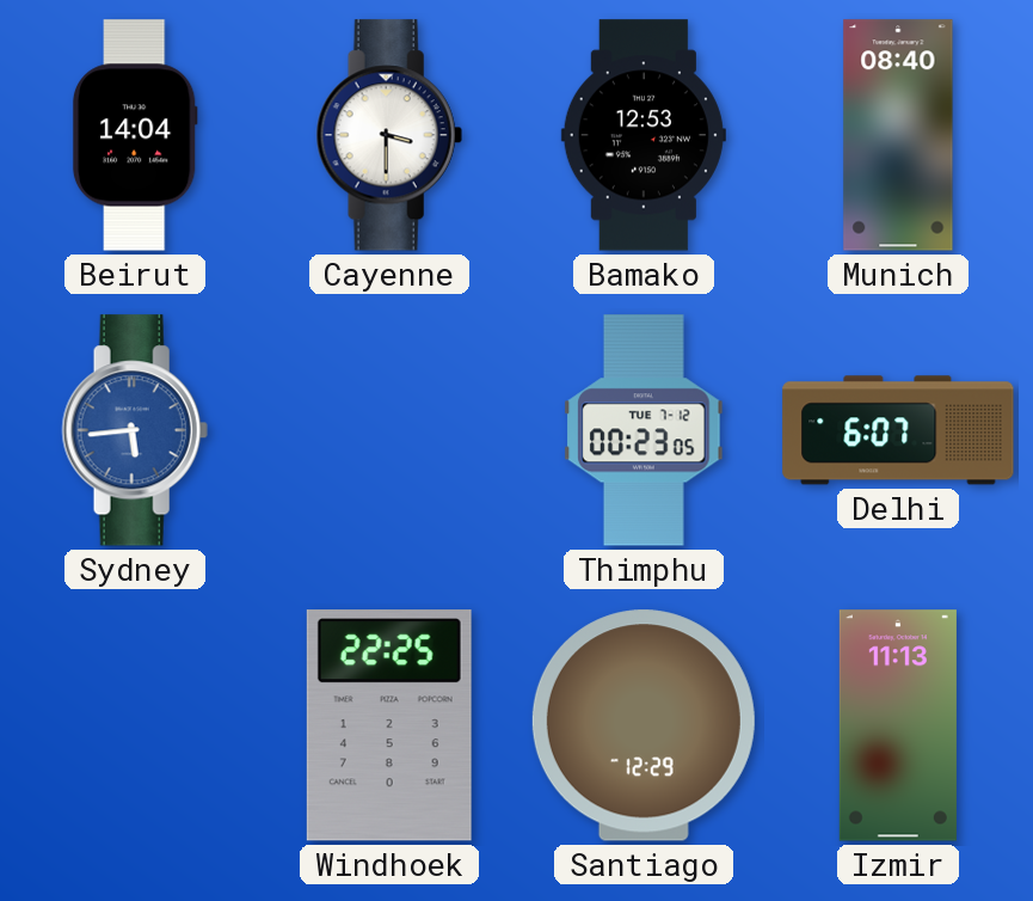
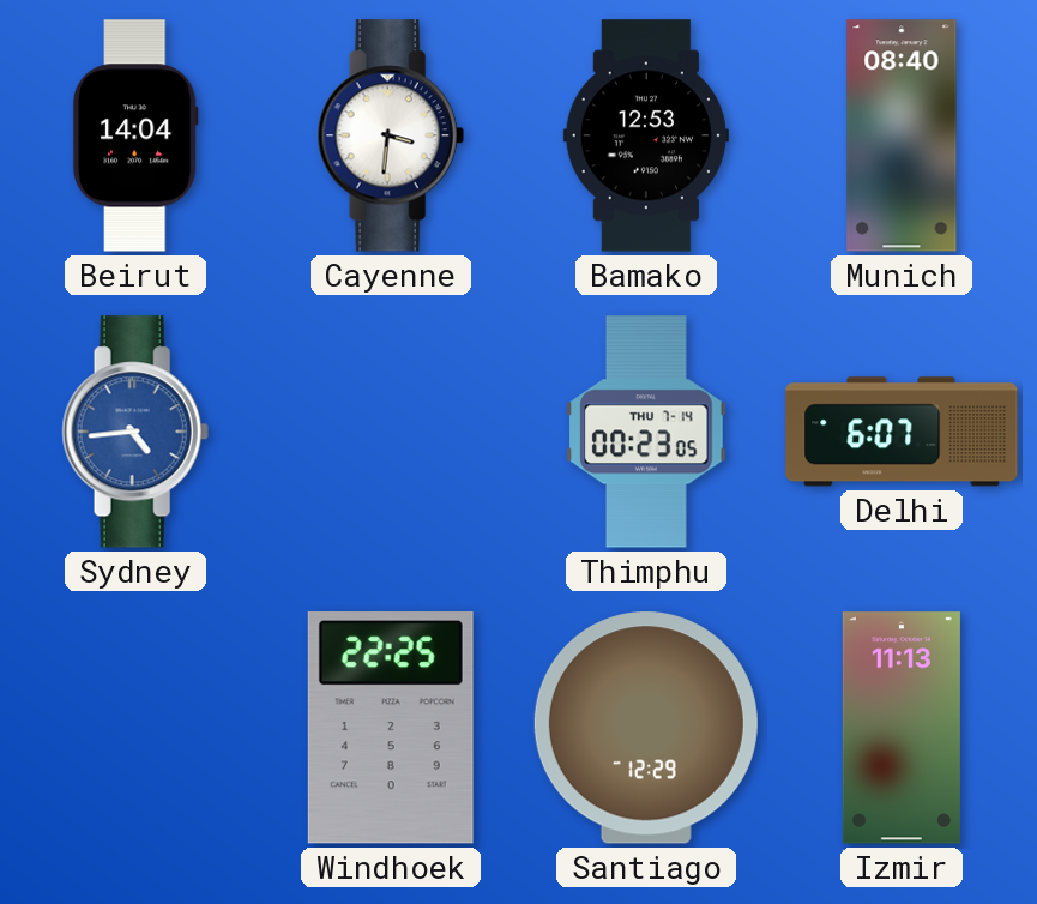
Cayenne: 3:30 -> 3:31 (391, 135)
Sydney: 5:44 -> 4:44 (135, 432)
Thimphu date: TUE 7-12 -> THU 7-14 (646, 432)
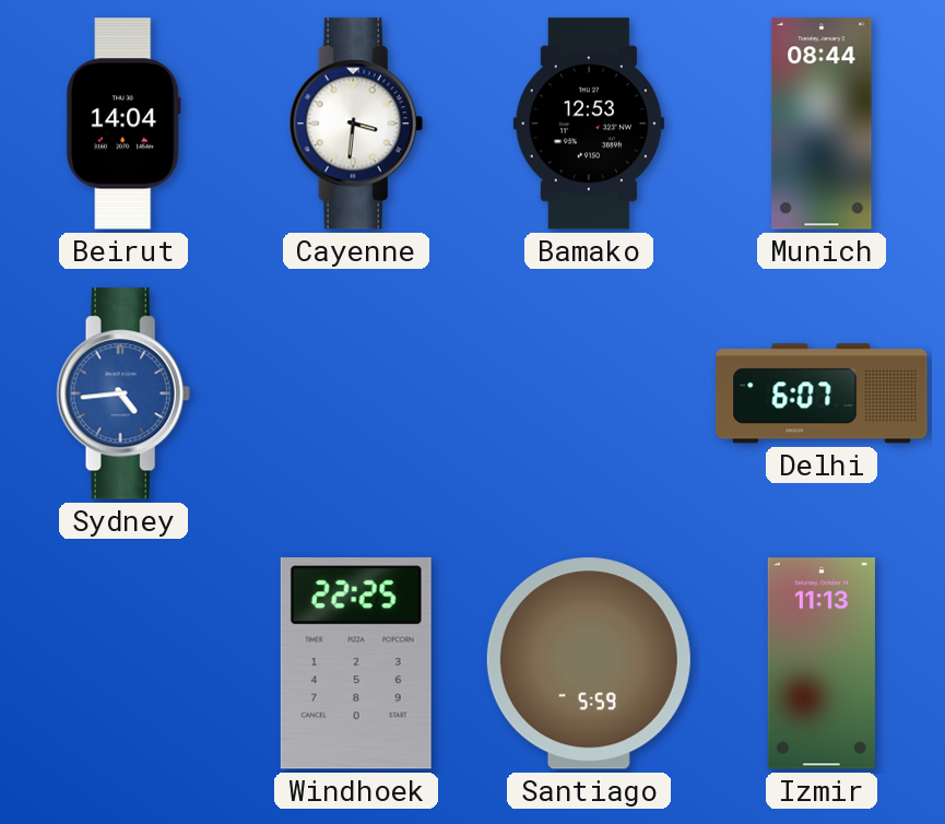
Munich: 08:40 -> 08:44 (822, 123)
Thimphu: 00:23 -> none (646, 432)
Santiago: 12:29 -> 5:59 (589, 663)
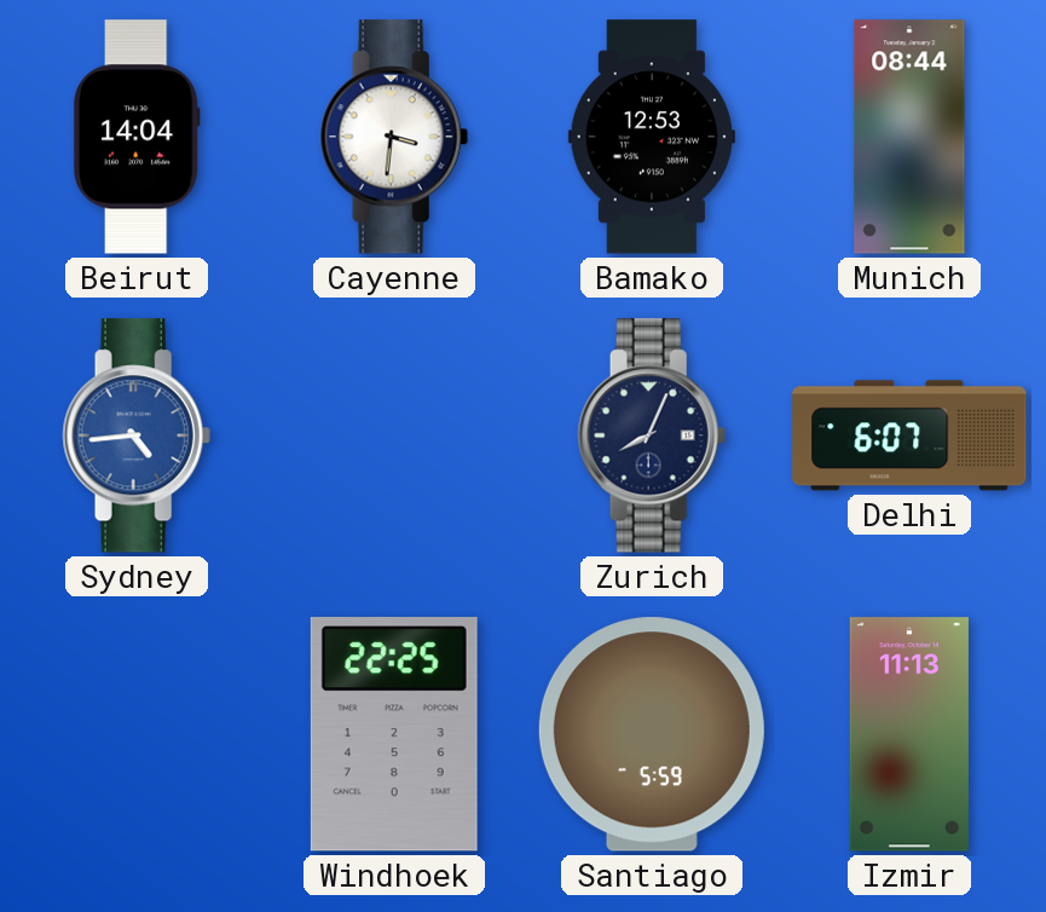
Zurich: none -> 8:04 (652, 435)
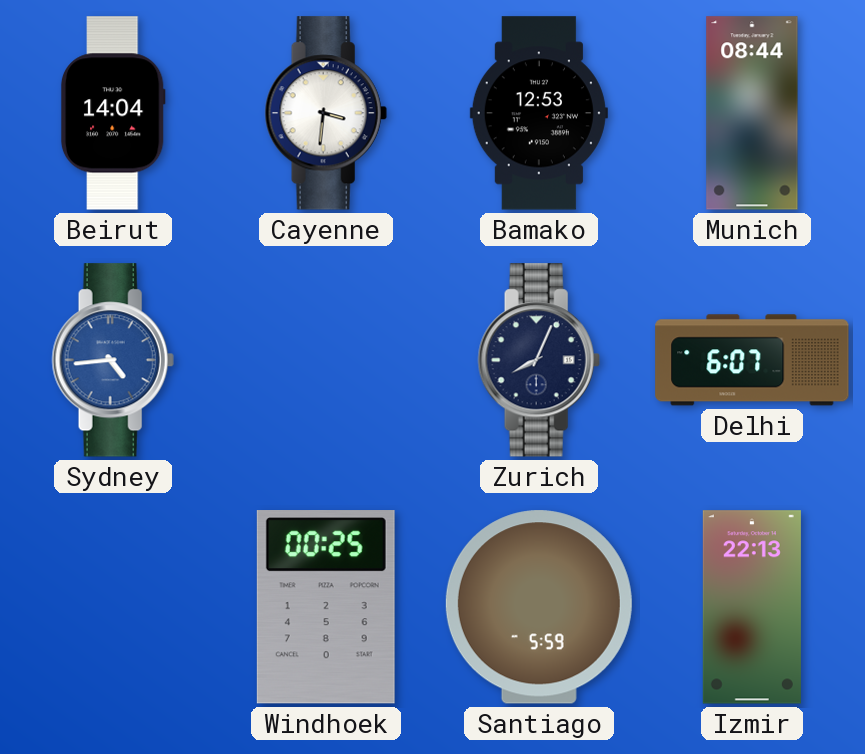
Windhoek: 22:25 -> 00:25 (326, 607)
Izmir: 11:13 -> 22:13 (752, 607)
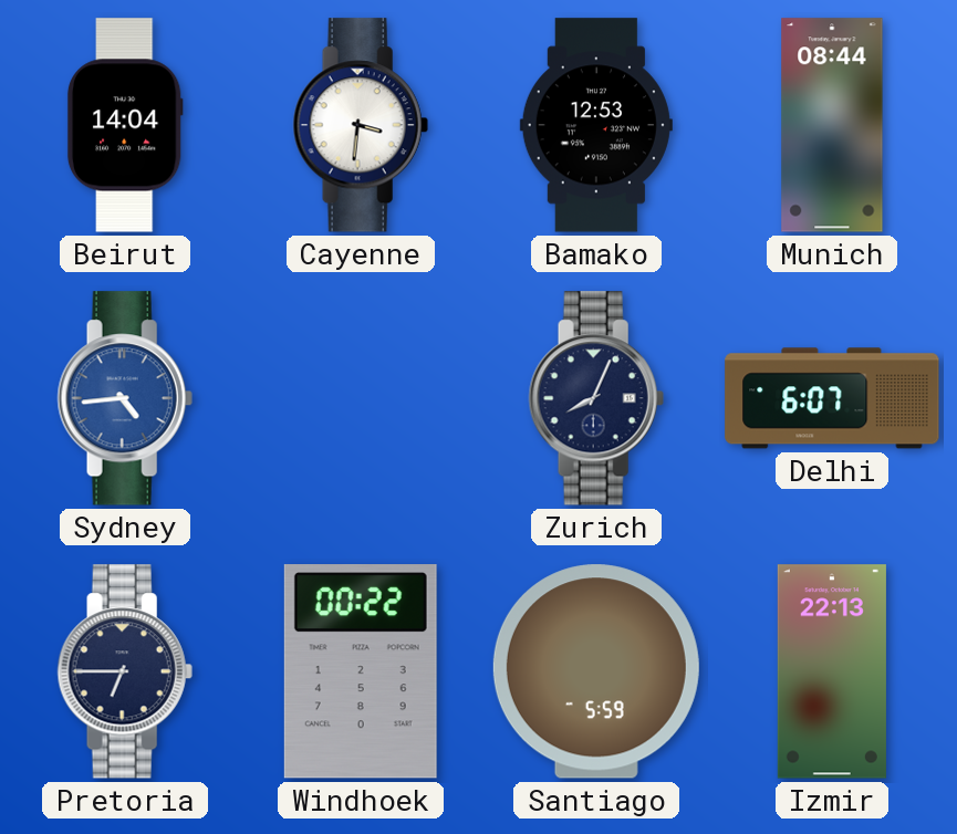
Pretoria: none -> 6:45 (125, 671)
Windhoek: 00:25 -> 00:22 (361, 671)
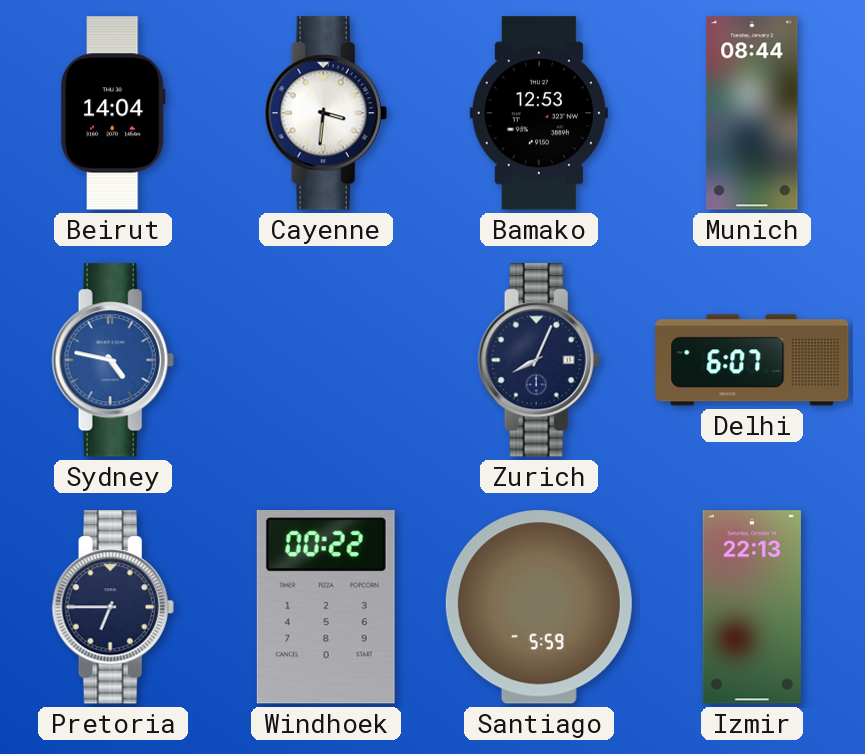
Sydney: 4:44 -> 4:47 (113, 360)
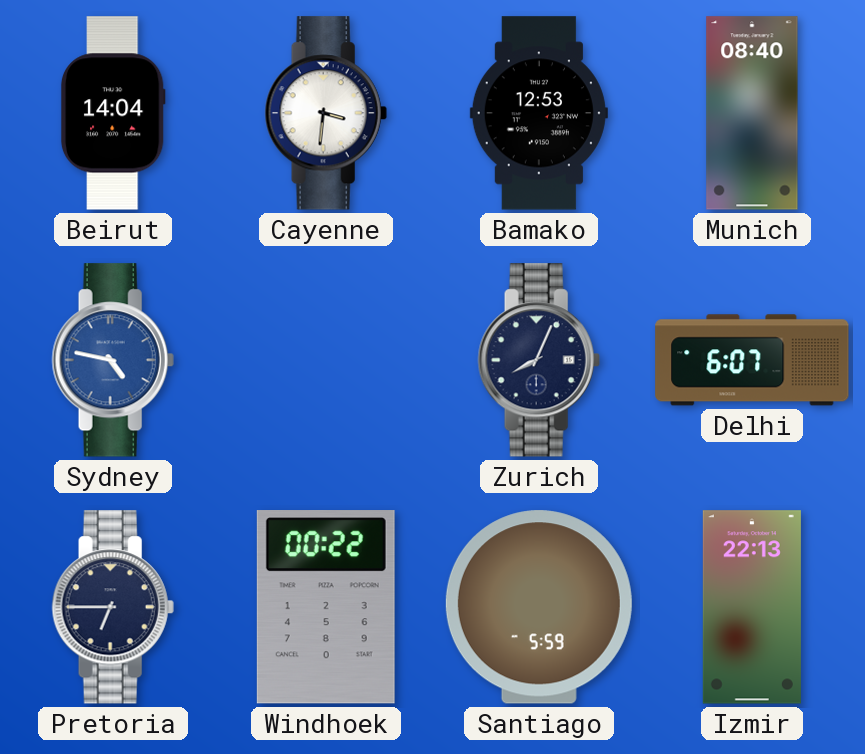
Munich: 08:44 -> 08:40 (752, 113)
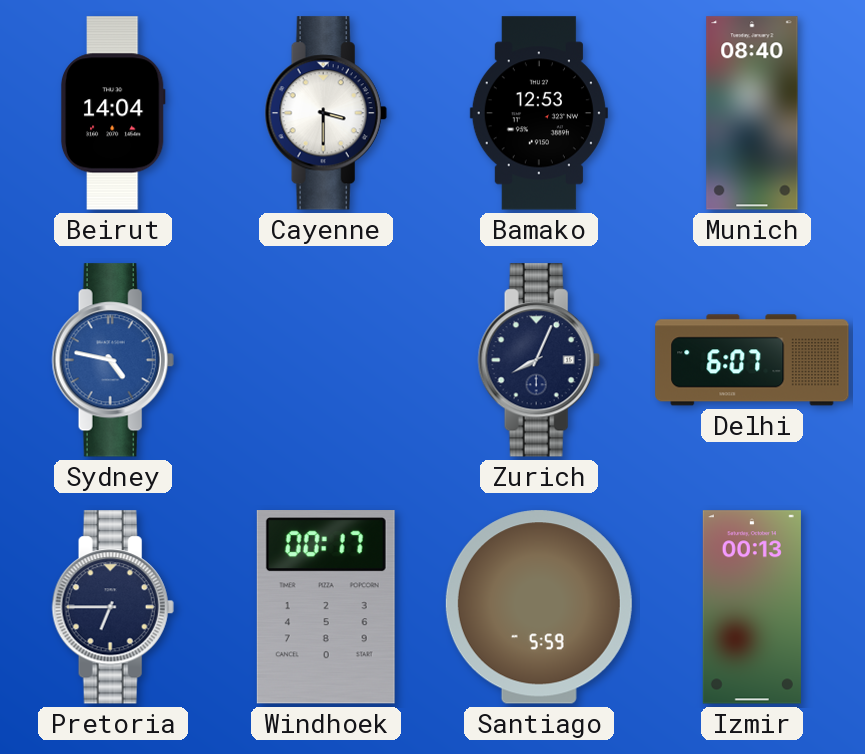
Cayenne: 3:31 -> 3:30 (326, 113)
Windhoek: 00:22 -> 00:17 (326, 607)
Izmir: 22:13 -> 00:13 (752, 607)
